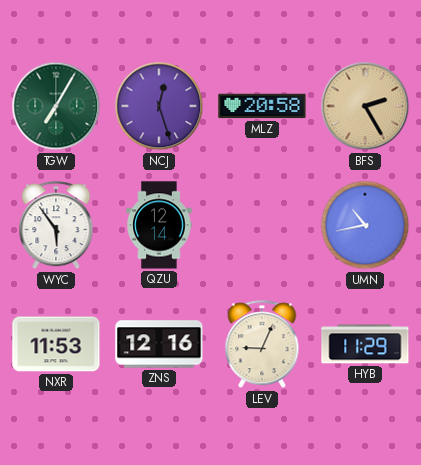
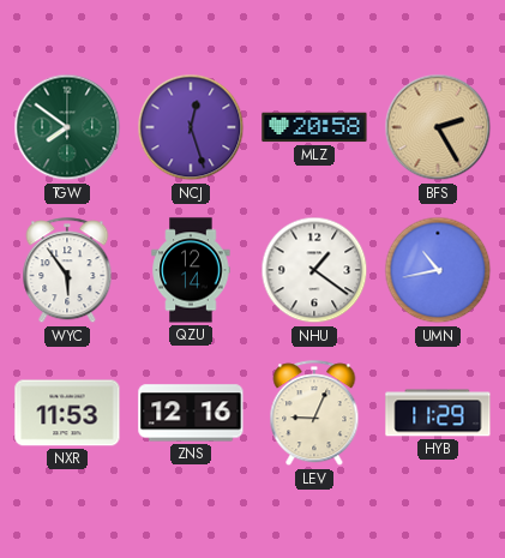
TGW: 7:05 -> 7:51 (67, 127)
NHU: none -> 1:21 (314, 270)
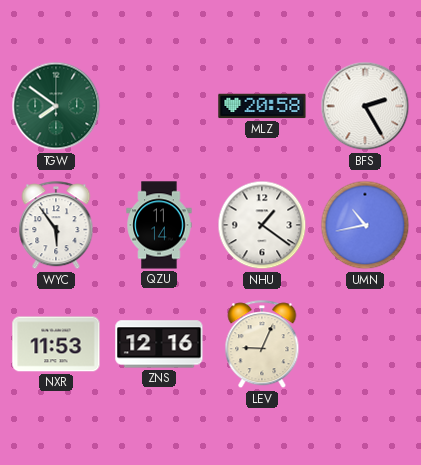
NCJ: 12:27 -> none (191, 127)
BFS dial: champagne -> white (365, 106)
QZU: 12:14 -> 11:14 (159, 225)
HYB: 11:29 -> none (438, 413)
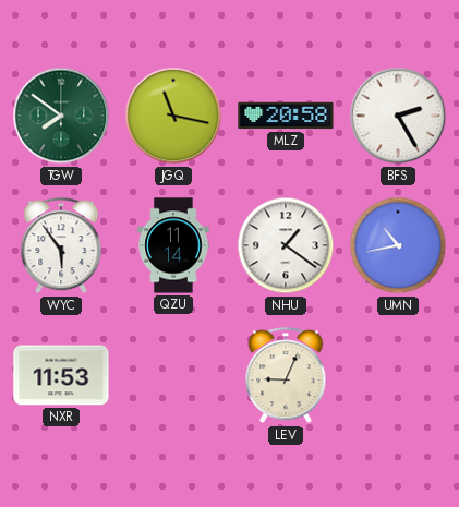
JGQ: none -> 11:17 (173, 116)
ZNS: 12:16 -> none (159, 344)
